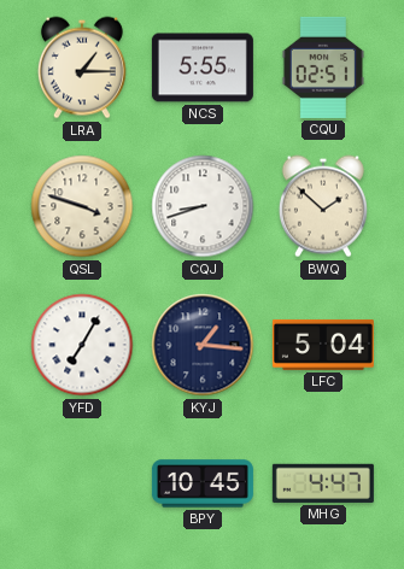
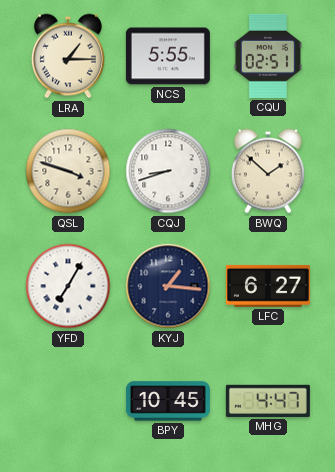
LFC: 5:04 -> 6:27 (268, 286)
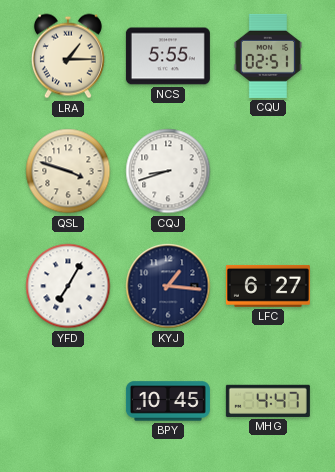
BWQ: 1:52 -> none (268, 171)
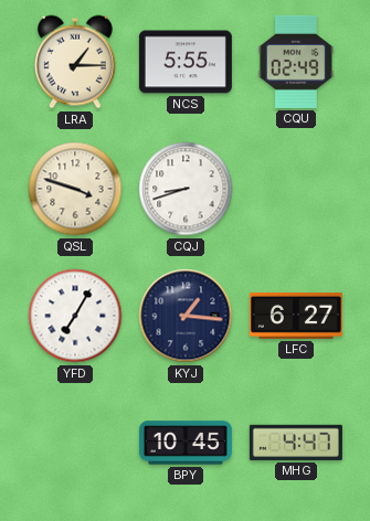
CQU: 02:51 -> 02:49 (296, 62)
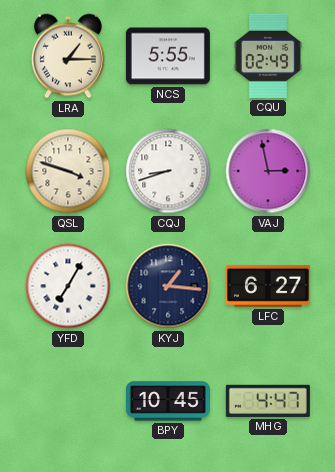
VAJ: none -> 2:58 (268, 171)
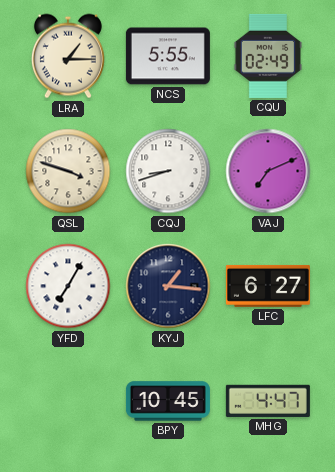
VAJ: 2:58 -> 7:11 (268, 171)
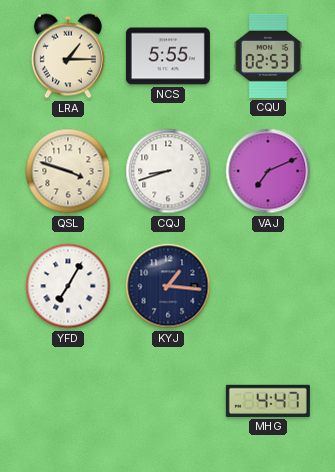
CQU: 02:49 -> 02:53 (268, 56)
LFC: 6:27 -> none (268, 286)
BPY: 10:45 -> none (168, 401)
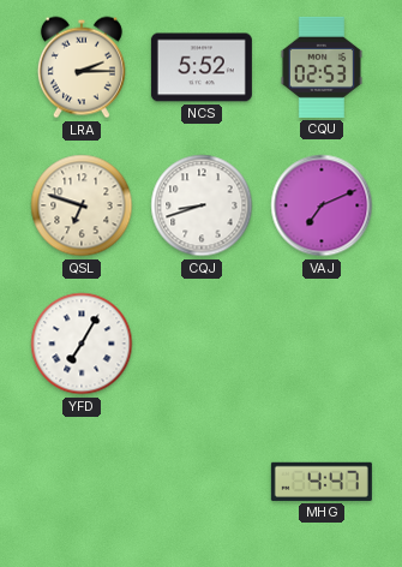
LRA: 1:15 -> 2:15 (82, 67)
NCS: 5:55 -> 5:52 (202, 67)
QSL: 3:48 -> 6:48 (82, 205)
KYJ: 1:16 -> none (168, 286)
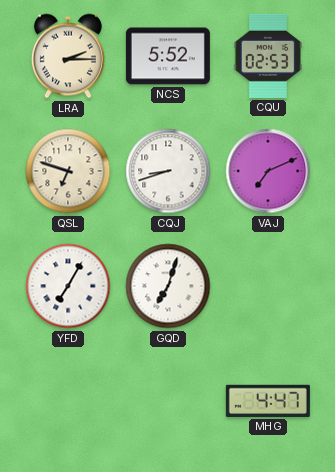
GQD: none -> 7:03 (168, 286)
